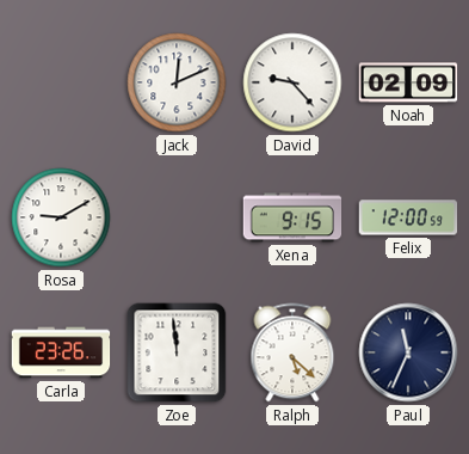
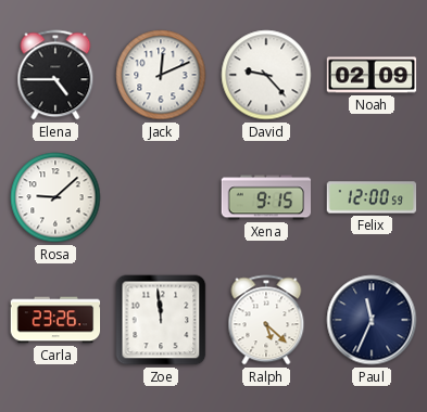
Elena: none -> 4:45 (55, 75)
Rosa: 9:10 -> 9:08 (55, 197)
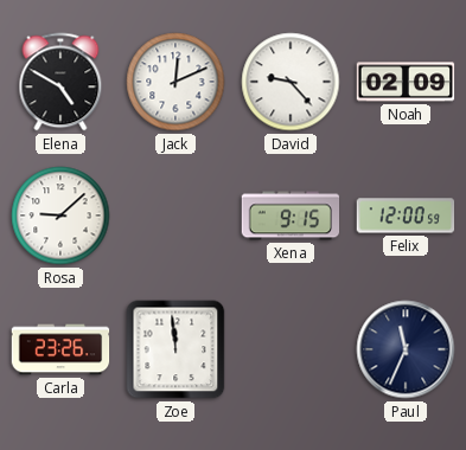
Elena: 4:45 -> 4:50 (60, 82)
Ralph: 5:22 -> none (266, 320)
